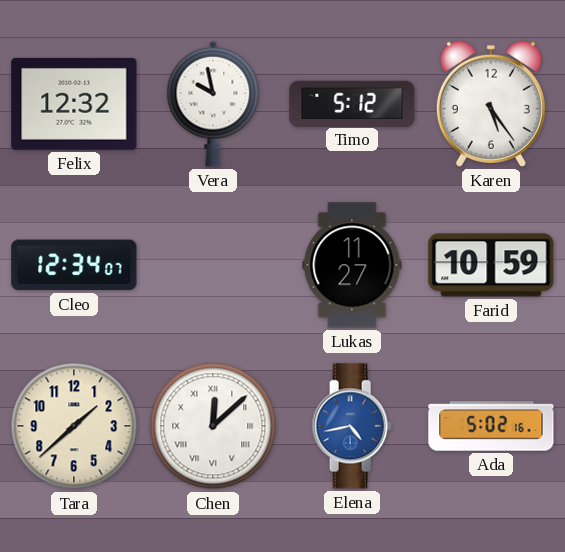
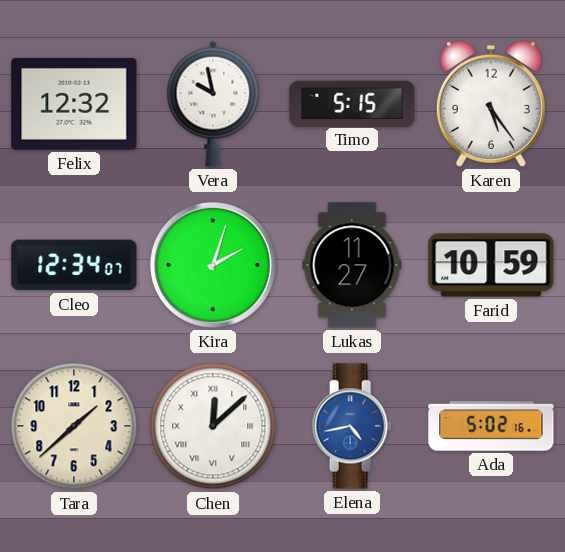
Timo: 5:12 -> 5:15 (352, 103)
Kira: none -> 2:03 (213, 265)
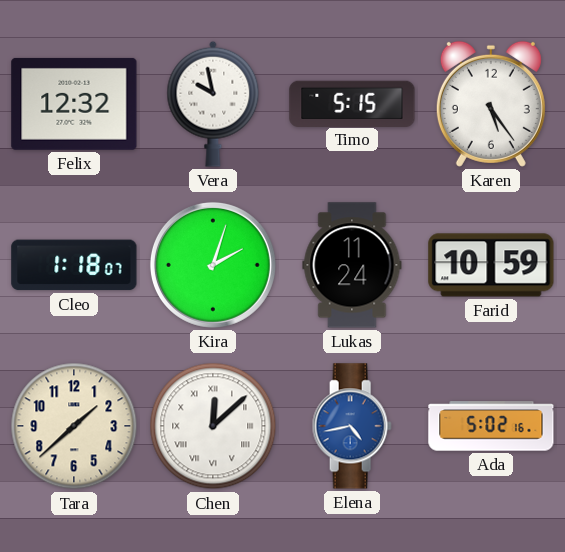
Cleo: 12:34 -> 1:18 (74, 265)
Lukas: 11:27 -> 11:24 (352, 265)
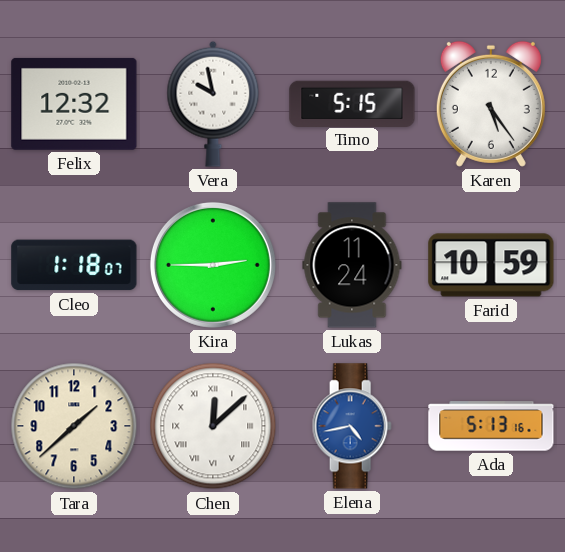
Kira: 2:03 -> 2:45 (213, 265)
Ada: 5:02 -> 5:13 (491, 426)
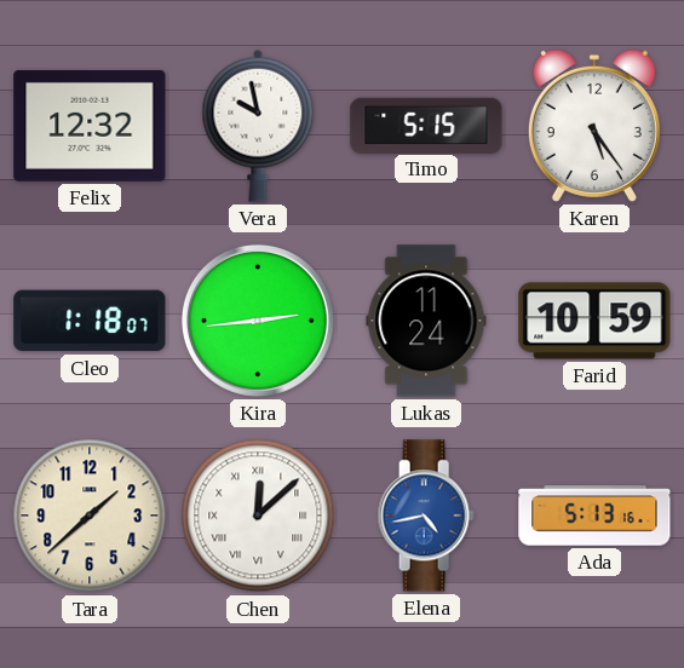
Kira: 2:45 -> 2:44 (258, 321)
